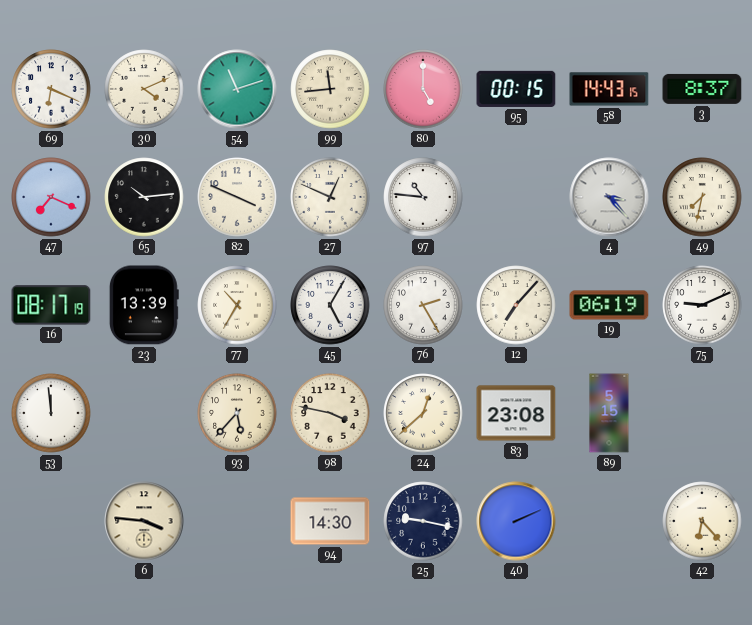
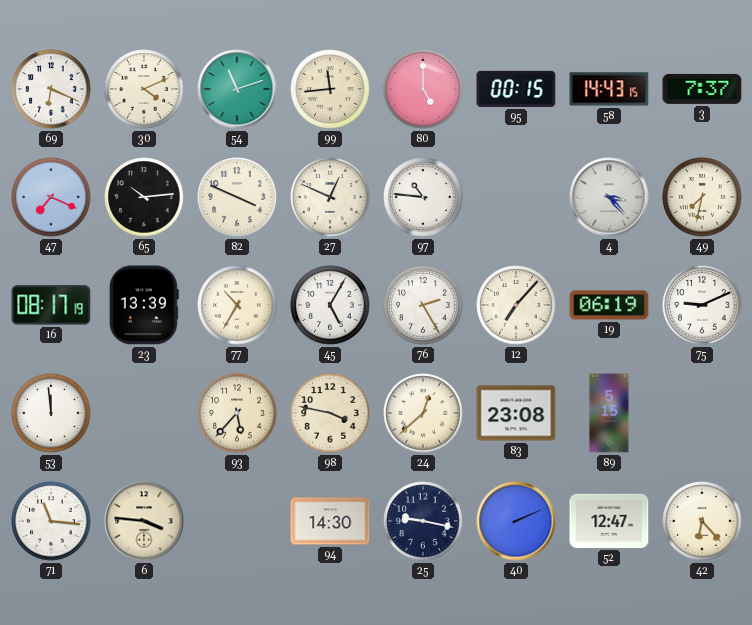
3: 8:37 -> 7:37 (702, 89)
71: none -> 11:16 (51, 521)
52: none -> 12:47 (609, 521)
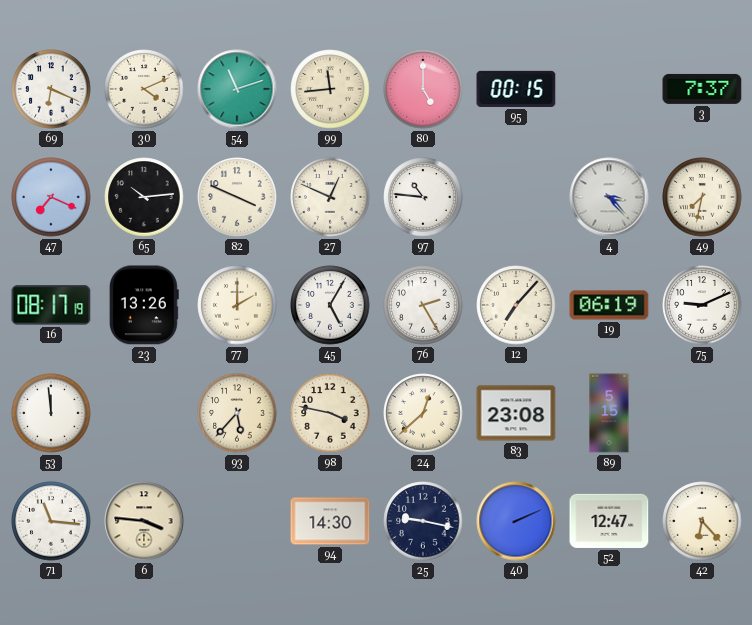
58: 14:43 -> none (609, 89)
23: 13:39 -> 13:26 (144, 305)
77: 10:35 -> 2:00 (237, 305)
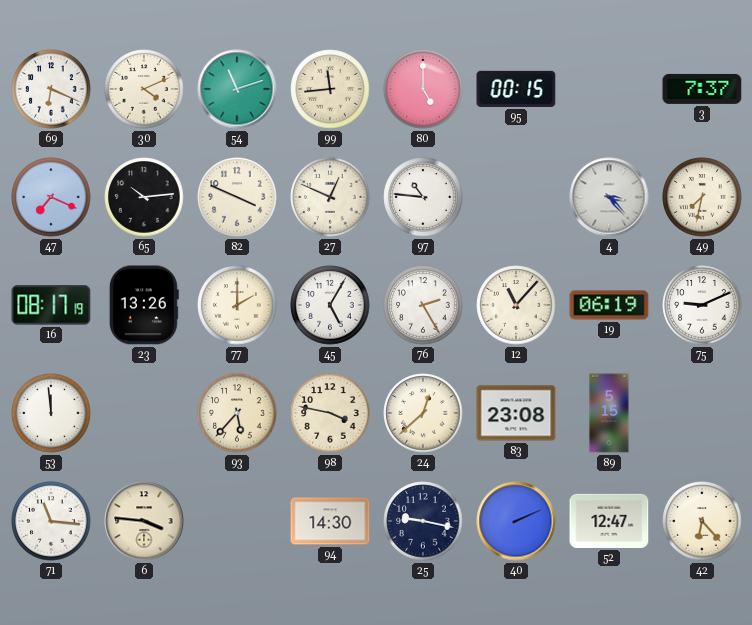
12: 7:07 -> 11:07 (516, 305)
